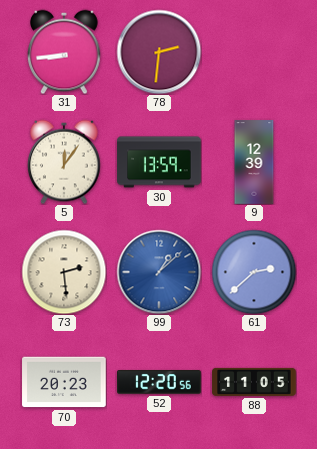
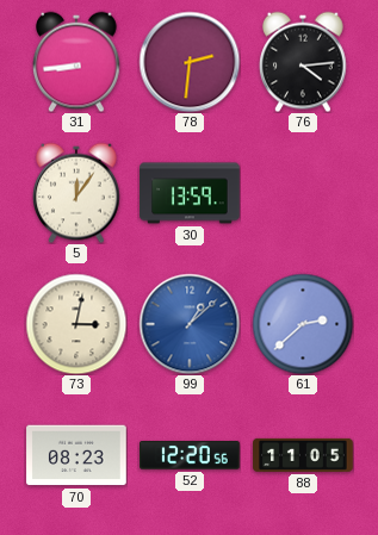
76: none -> 4:14 (304, 62)
9: 12:39 -> none (254, 162)
73: 2:29 -> 3:02 (76, 324)
70: 20:23 -> 08:23 (76, 455)
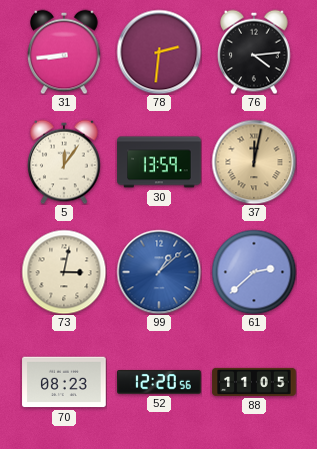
37: none -> 12:02 (254, 162)
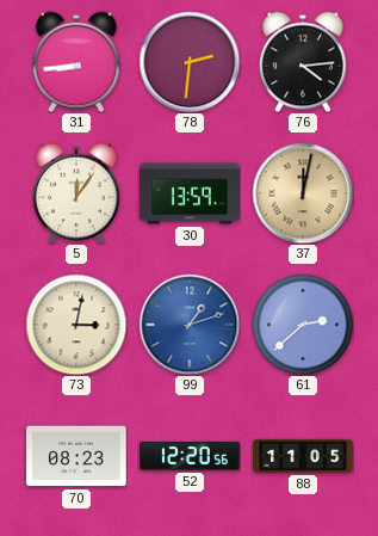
99: 1:08 -> 1:12 (190, 325)
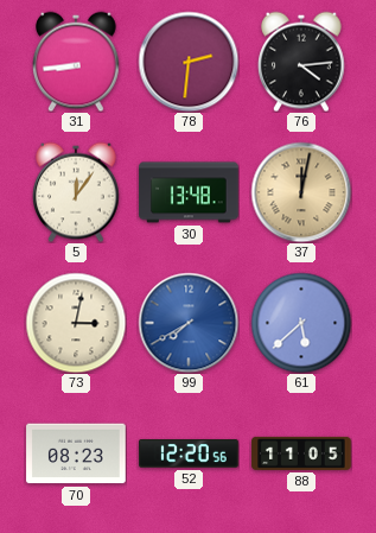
30: 13:59 -> 13:48 (189, 192)
99: 1:12 -> 7:40 (189, 323)
61: 2:38 -> 5:38 (301, 323)
